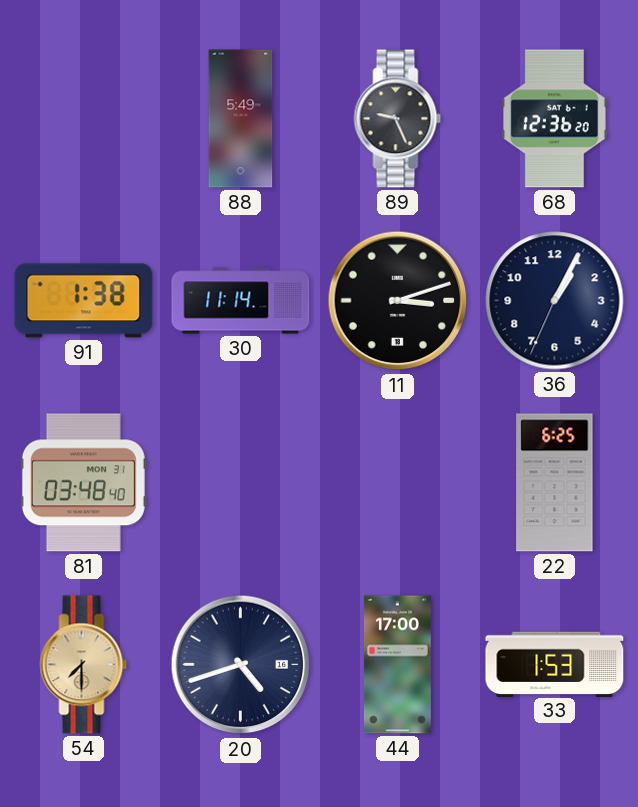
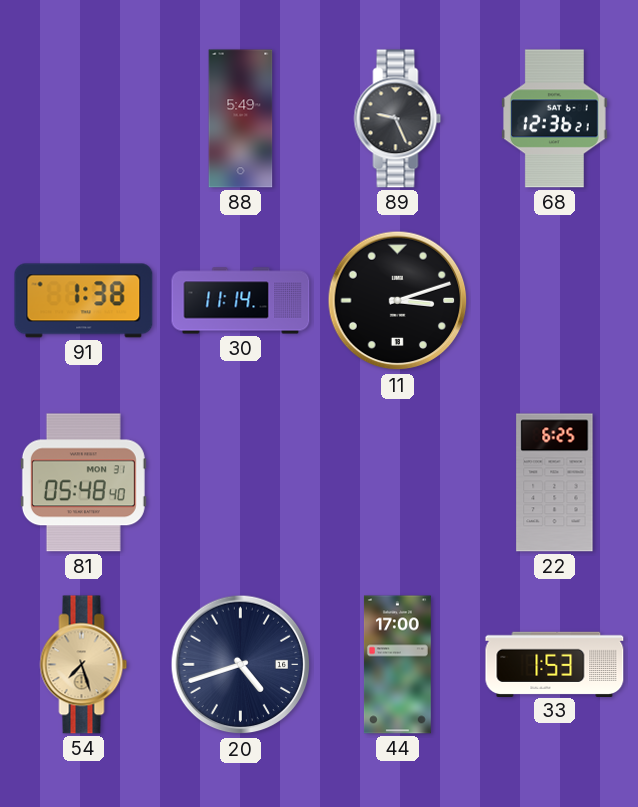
68: 12:36:20 -> 12:36:21 (554, 119)
36: 1:04 -> none (555, 301)
81: 03:48 -> 05:48 (83, 483)
54: 7:30 -> 7:27 (84, 665)
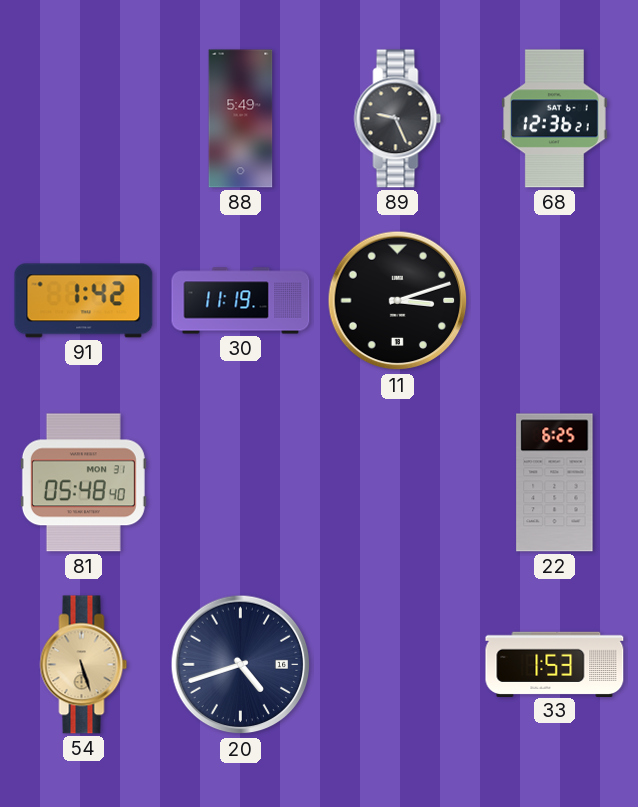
91: 1:38 -> 1:42 (84, 301)
30: 11:14 -> 11:19 (241, 301)
54: 7:27 -> 5:27 (84, 665)
44: 17:00 -> none (397, 665)
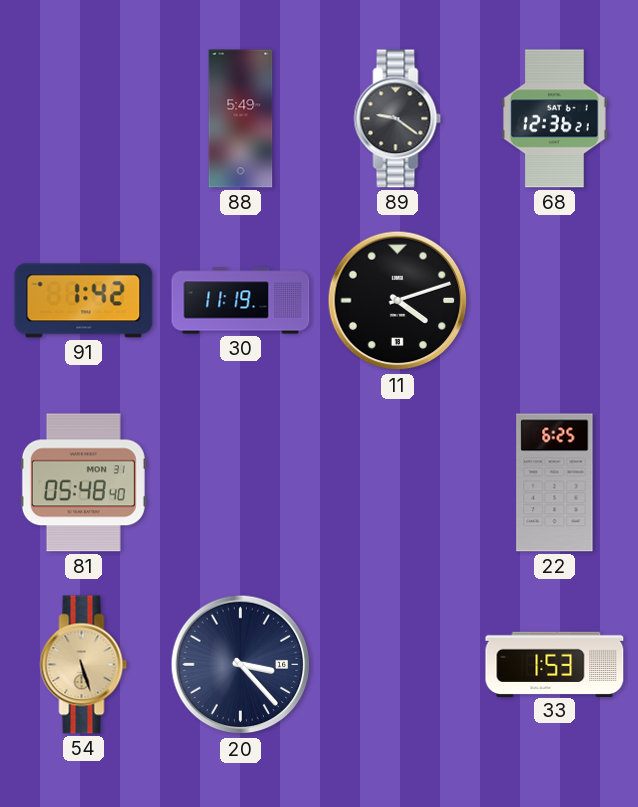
89: 9:26 -> 9:21 (398, 119)
11: 3:12 -> 4:12 (398, 301)
20: 4:42 -> 3:23 (241, 665)
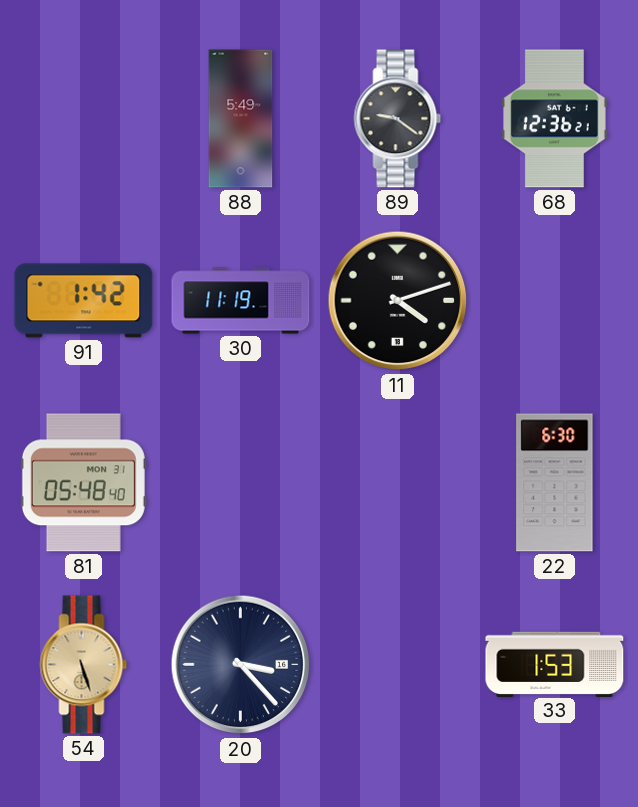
22: 6:25 -> 6:30 (555, 483)
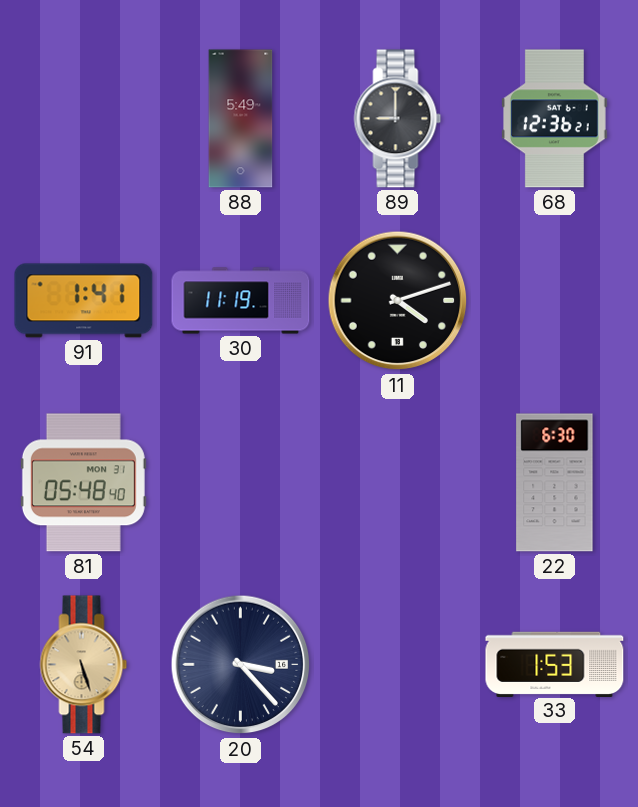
89: 9:21 -> 9:00 (398, 119)
91: 1:42 -> 1:41 (84, 301)
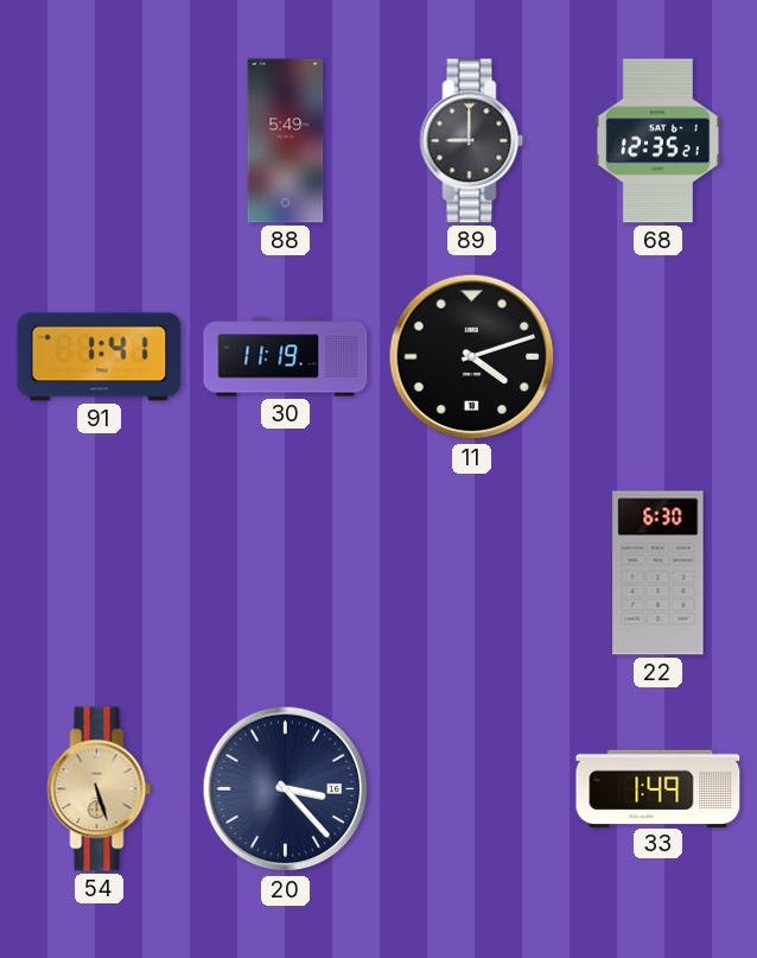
68: 12:36 -> 12:35 (657, 141)
81: 05:48 -> none (83, 483)
33: 1:53 -> 1:49 (659, 788)
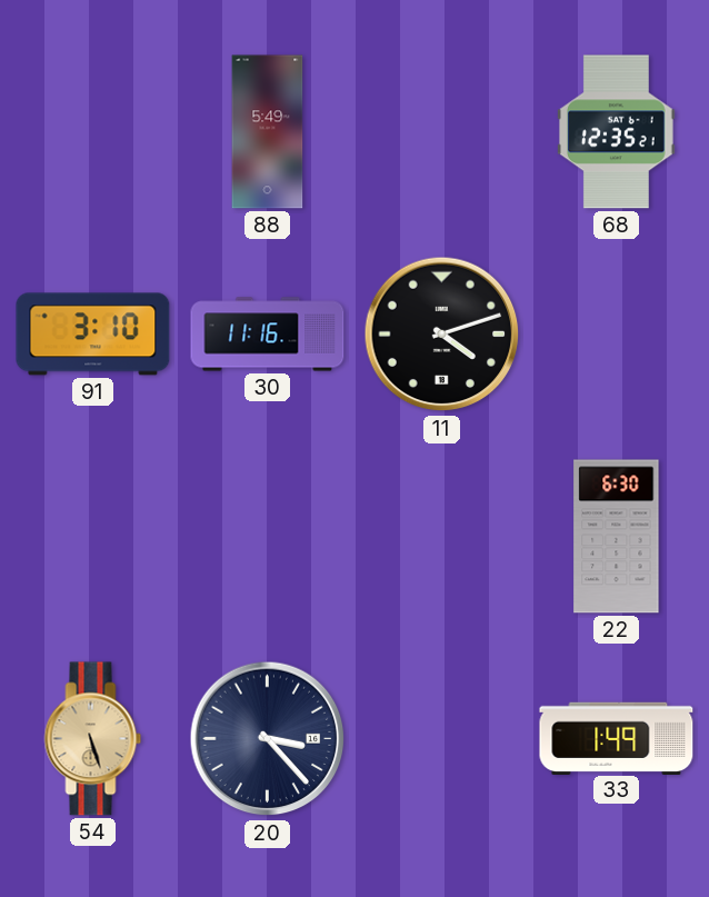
89: 9:00 -> none (472, 141)
91: 1:41 -> 3:10 (93, 335)
30: 11:19 -> 11:16 (268, 335)
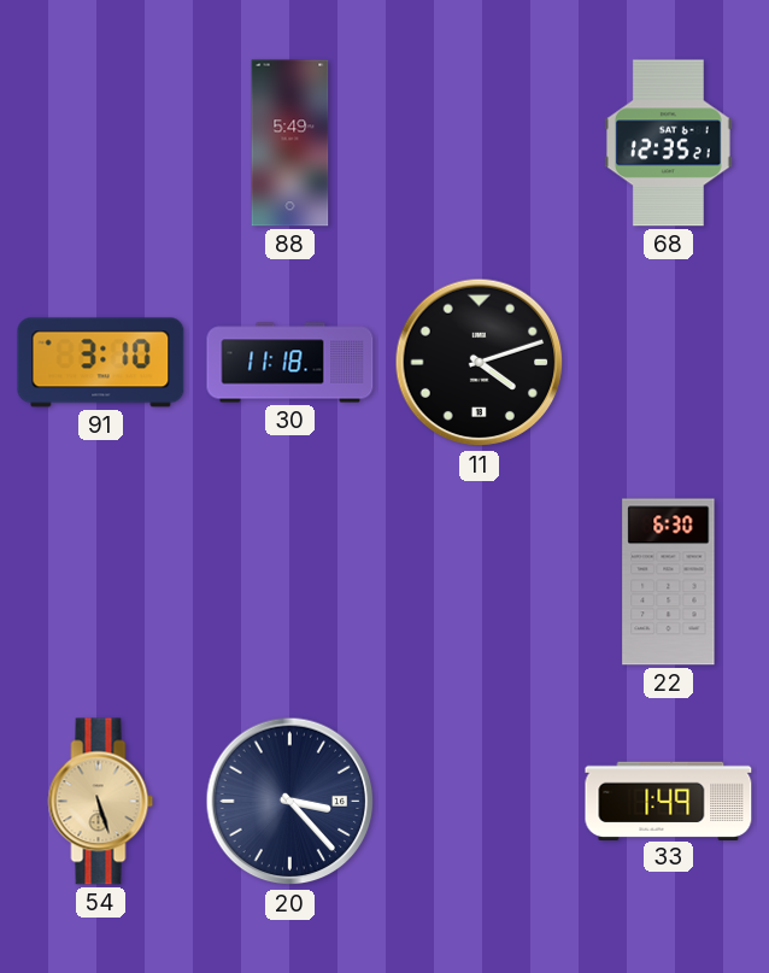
30: 11:16 -> 11:18 (290, 363)
